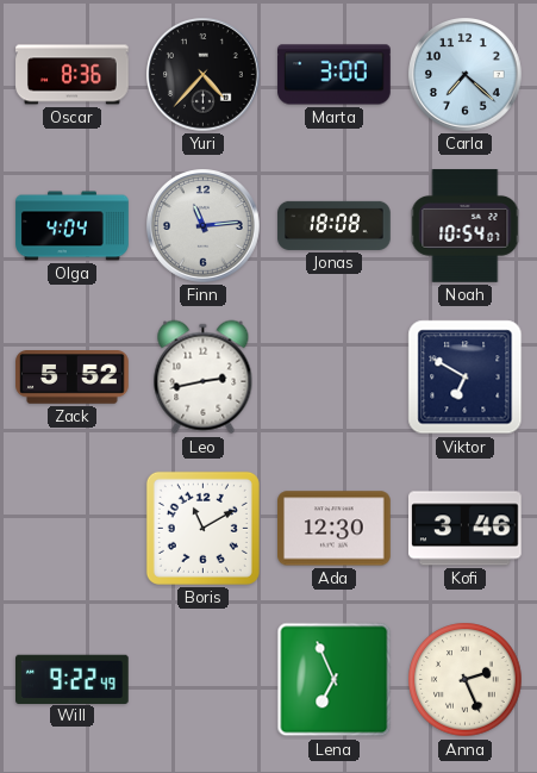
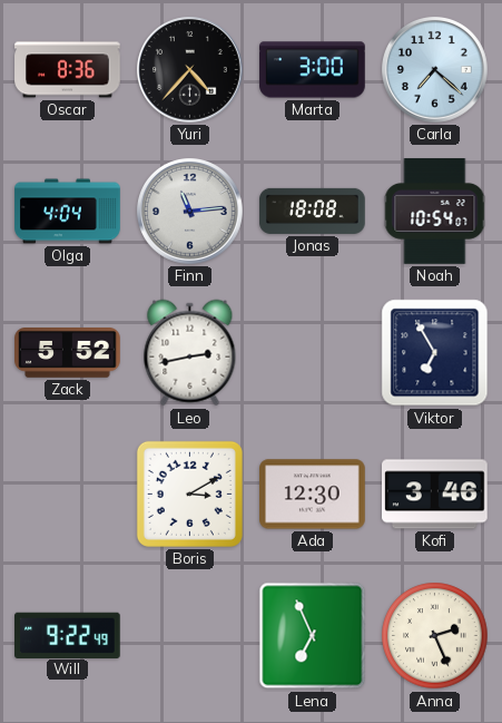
Viktor: 6:50 -> 6:55 (435, 353)
Boris: 11:10 -> 3:10 (189, 494)
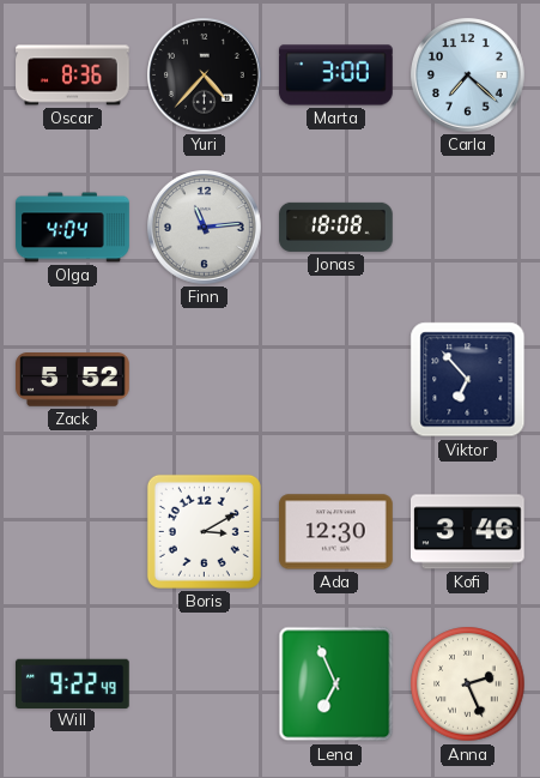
Noah: 10:54 -> none (435, 212)
Leo: 2:43 -> none (190, 353)
Viktor: 6:55 -> 6:53 (468, 380)
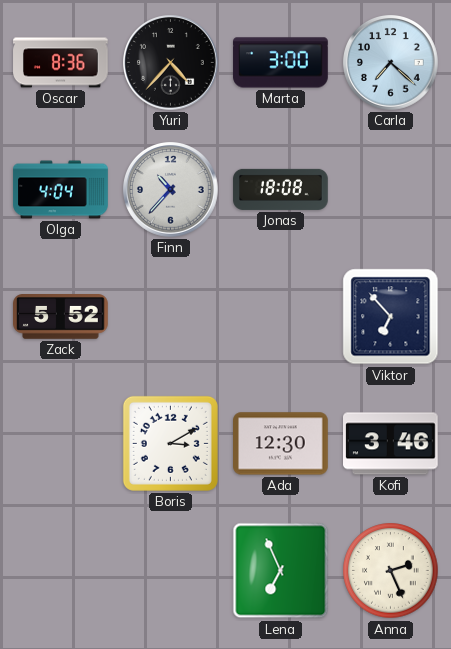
Finn: 11:14 -> 10:37 (171, 190)
Will: 9:22 -> none (73, 683)
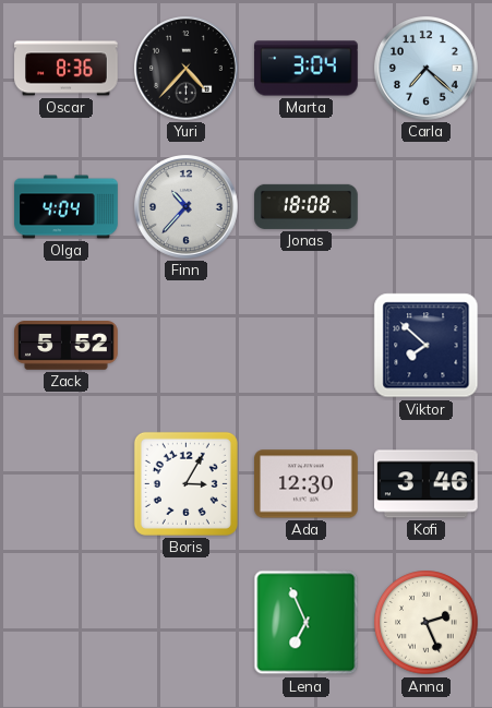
Marta: 3:00 -> 3:04 (307, 69)
Viktor: 6:53 -> 7:52 (427, 346)
Boris: 3:10 -> 3:05 (185, 483)
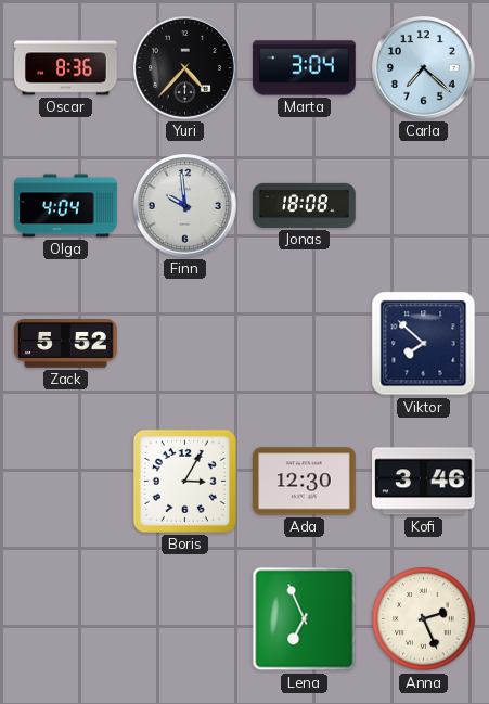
Finn: 10:37 -> 9:59 (185, 206)
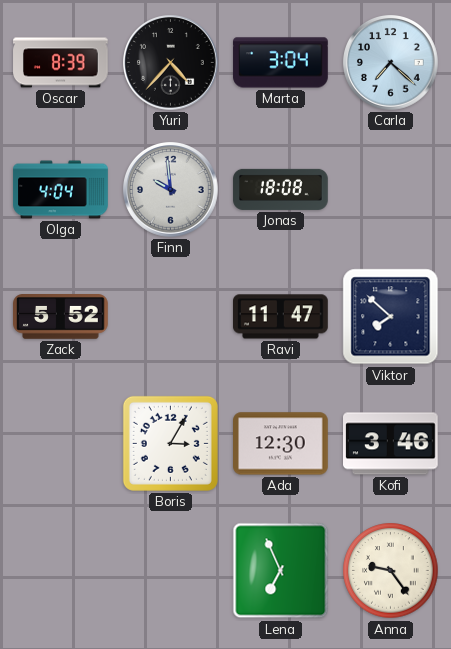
Oscar: 8:36 -> 8:39 (61, 63)
Ravi: none -> 11:47 (281, 317)
Anna: 2:26 -> 9:24 (391, 571)
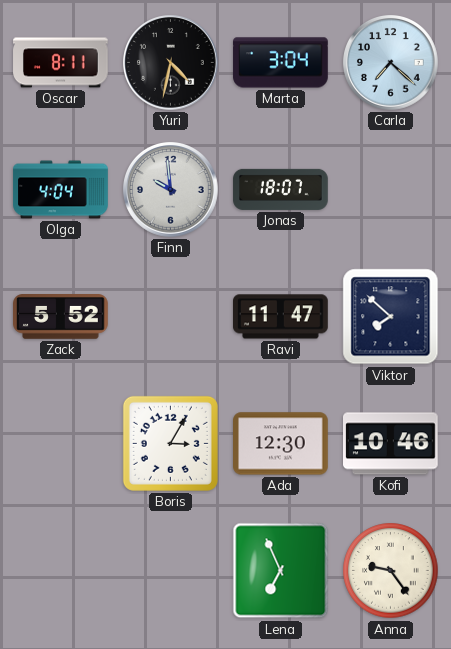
Oscar: 8:39 -> 8:11 (61, 63)
Yuri: 4:37 -> 4:32 (171, 63)
Jonas: 18:08 -> 18:07 (281, 189)
Kofi: 3:46 -> 10:46 (391, 444)
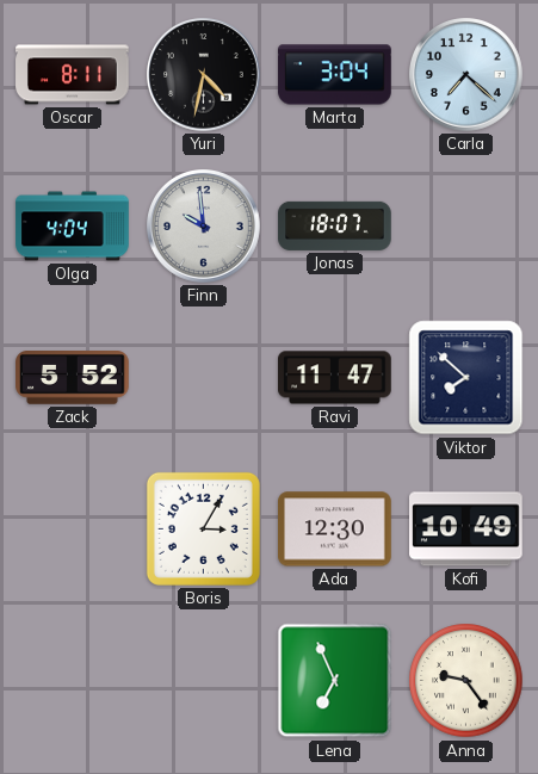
Kofi: 10:46 -> 10:49 (466, 530)
